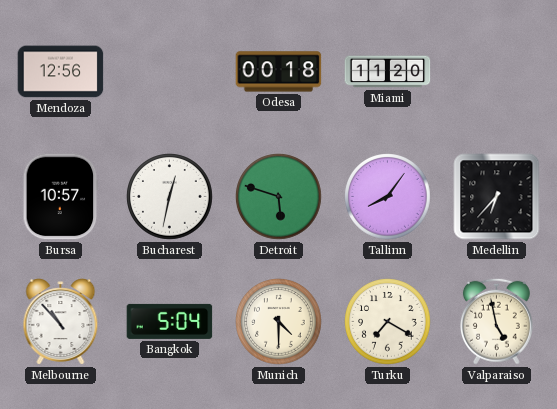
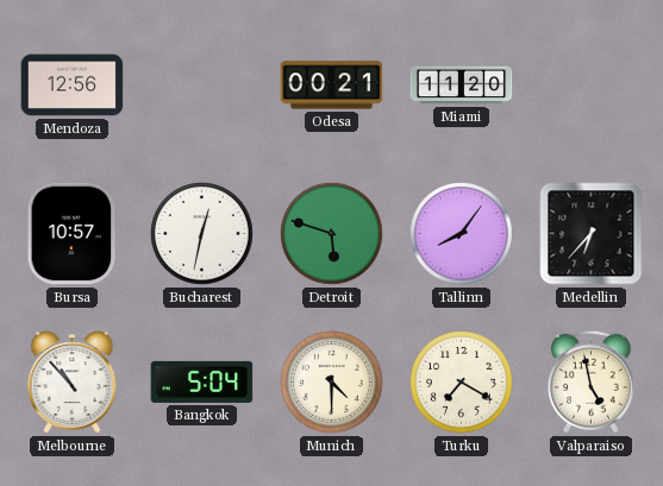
Odesa: 00:18 -> 00:21 (332, 86)
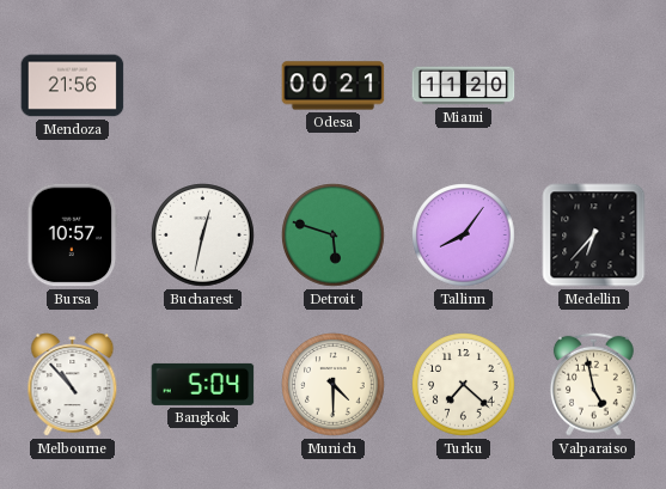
Mendoza: 12:56 -> 21:56 (73, 86)
Turku: 7:20 -> 7:22 (464, 385)
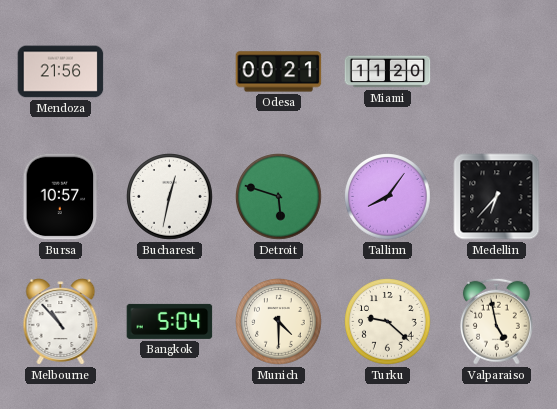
Turku: 7:22 -> 9:22 (388, 322)
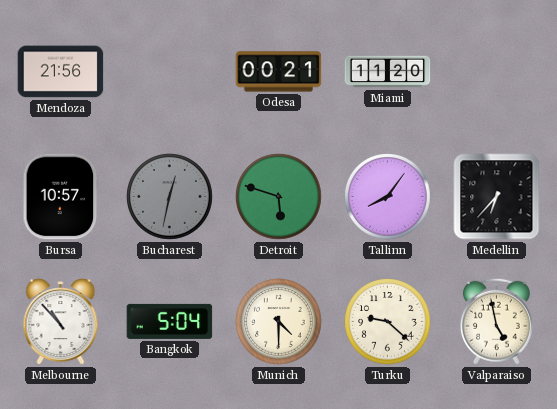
Bucharest dial: white -> grey (170, 197)
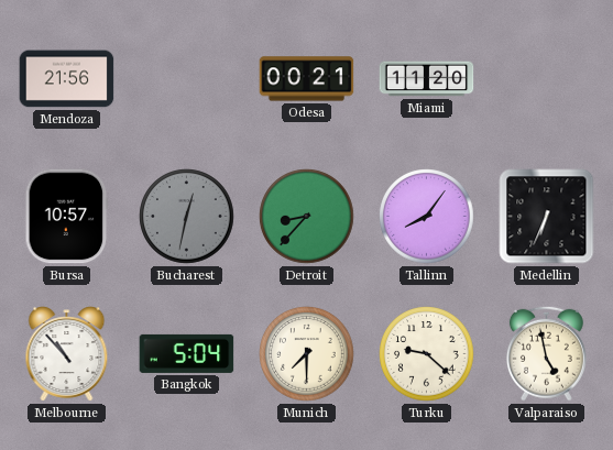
Detroit: 5:48 -> 8:37 (307, 217)
Medellin: 6:37 -> 6:34 (547, 217)
Munich: 4:30 -> 7:30 (307, 354)
